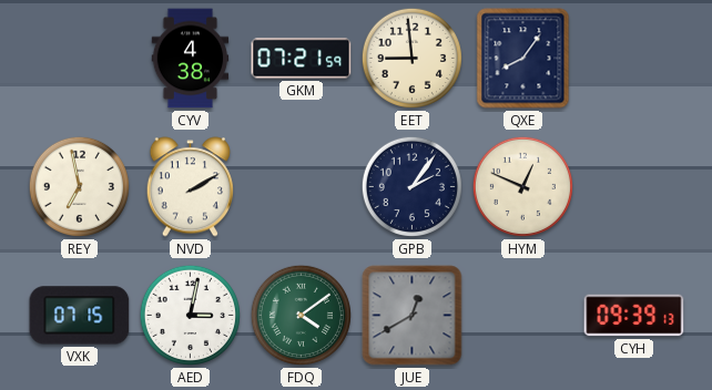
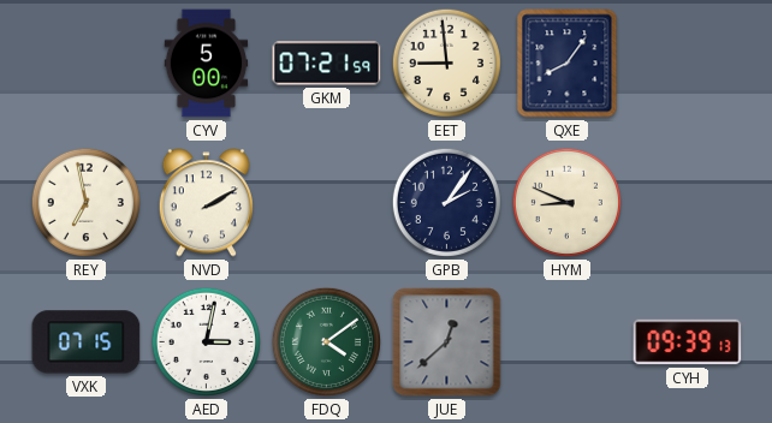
CYV: 4:38 -> 5:00 (207, 64)
HYM: 12:49 -> 8:49 (566, 202)
JUE: 12:40 -> 12:38 (447, 342)
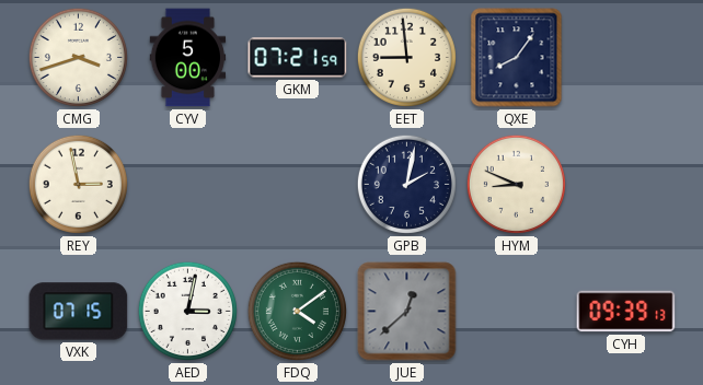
CMG: none -> 3:42 (78, 57)
REY: 6:58 -> 2:58 (78, 184)
NVD: 2:10 -> none (206, 203)
GPB: 2:06 -> 2:02 (406, 184)
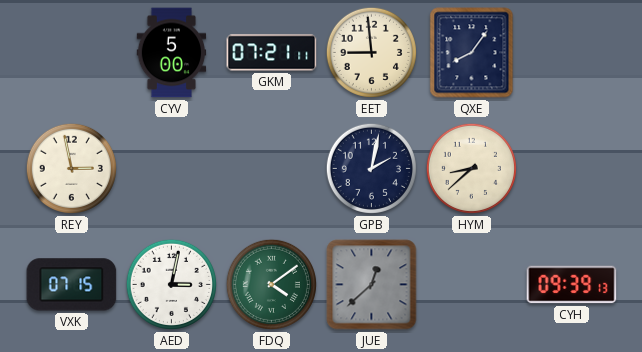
CMG: 3:42 -> none (78, 57)
GKM: 07:21:59 -> 07:21:11 (272, 53)
HYM: 8:49 -> 8:38 (471, 168)
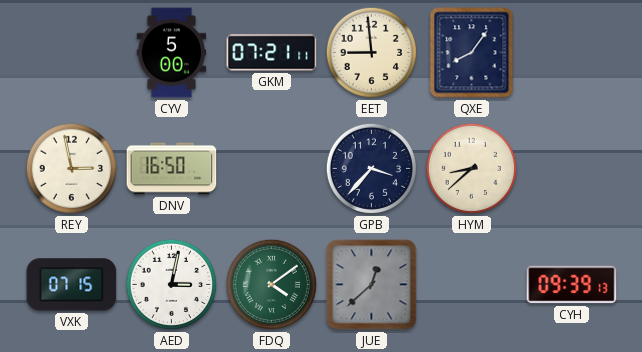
DNV: none -> 16:50 (172, 169)
GPB: 2:02 -> 3:37 (371, 168)
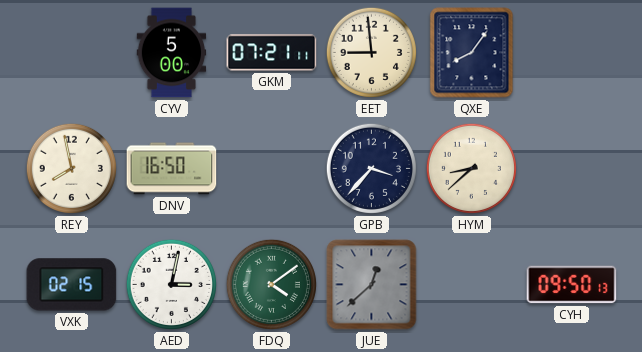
REY: 2:58 -> 7:58 (71, 168)
VXK: 07:15 -> 02:15 (72, 285)
CYH: 09:39 -> 09:50 (572, 285)
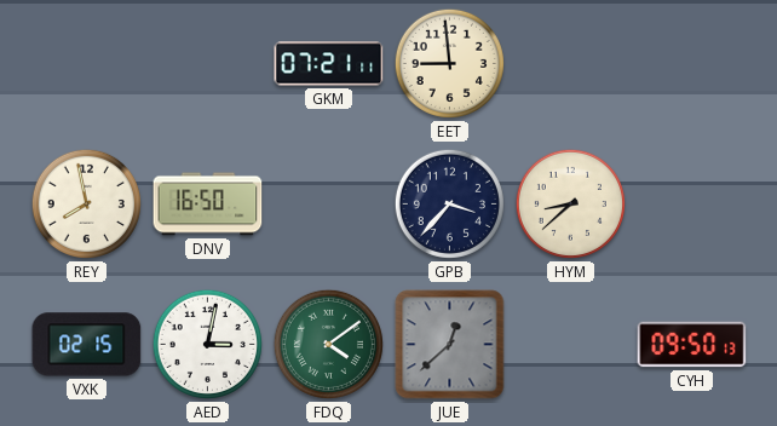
CYV: 5:00 -> none (172, 53)
QXE: 8:06 -> none (472, 53)
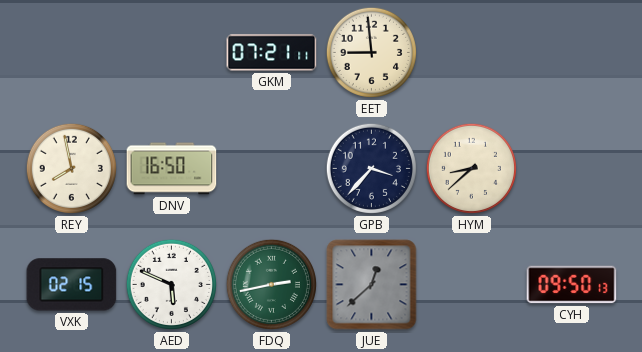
AED: 3:02 -> 5:49 (171, 284)
FDQ: 4:09 -> 2:43 (271, 284)
